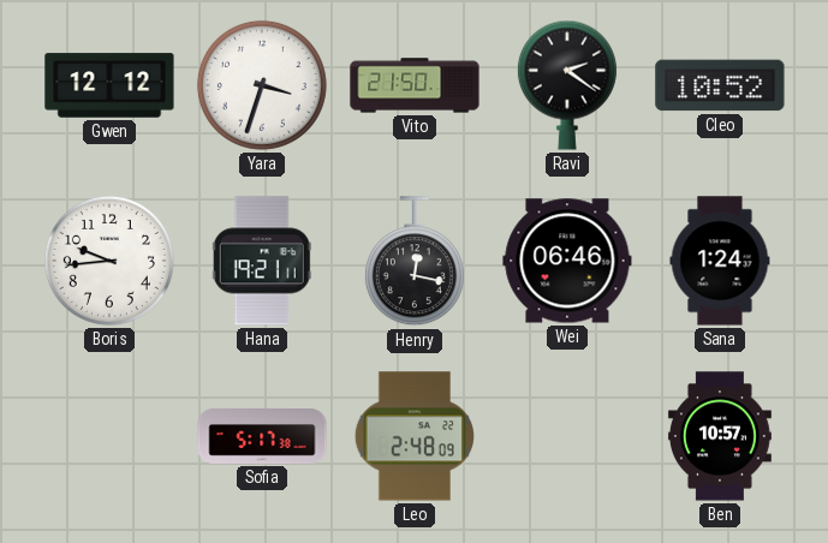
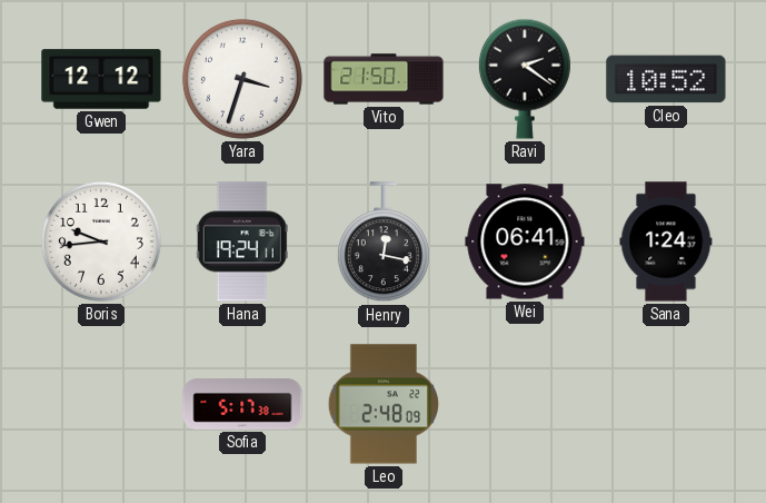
Hana: 19:21 -> 19:24 (242, 241)
Wei: 06:46 -> 06:41 (525, 241)
Ben: 10:57 -> none (720, 436)
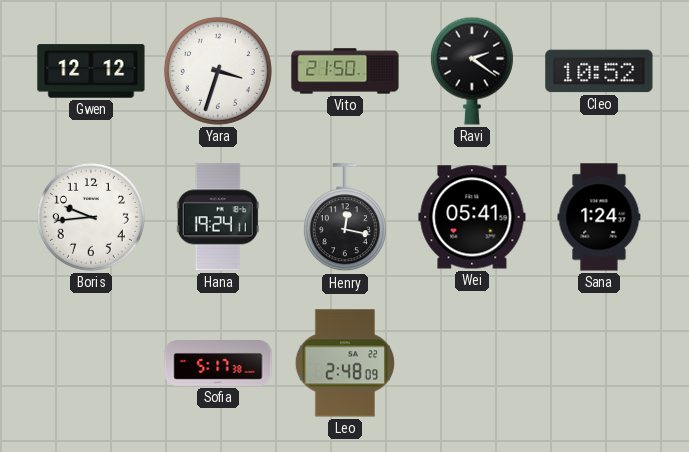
Wei: 06:41 -> 05:41 (472, 217)
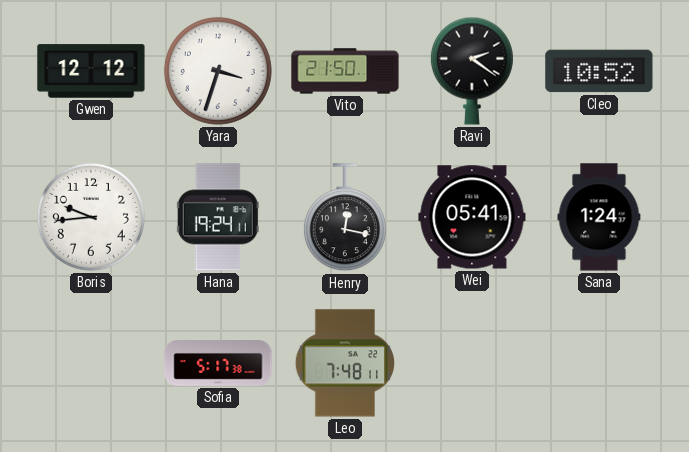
Leo: 2:48 -> 7:48 (345, 363)
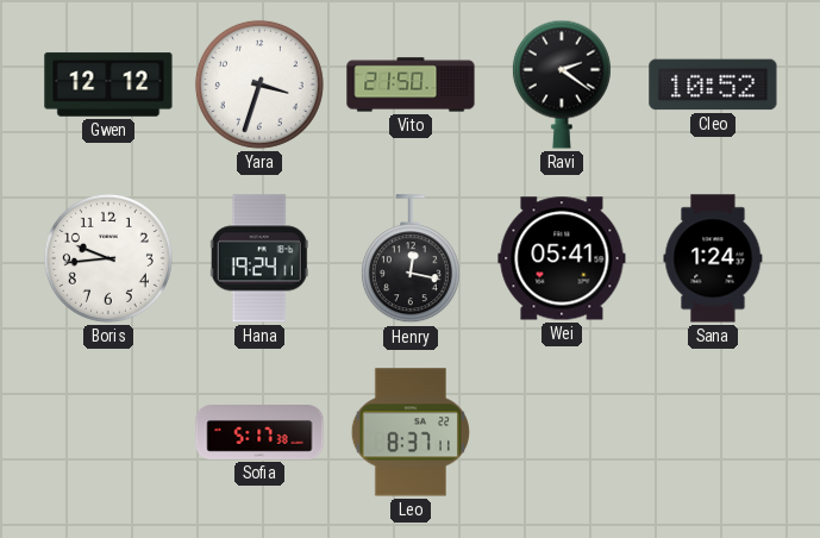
Leo: 7:48 -> 8:37 (411, 432)
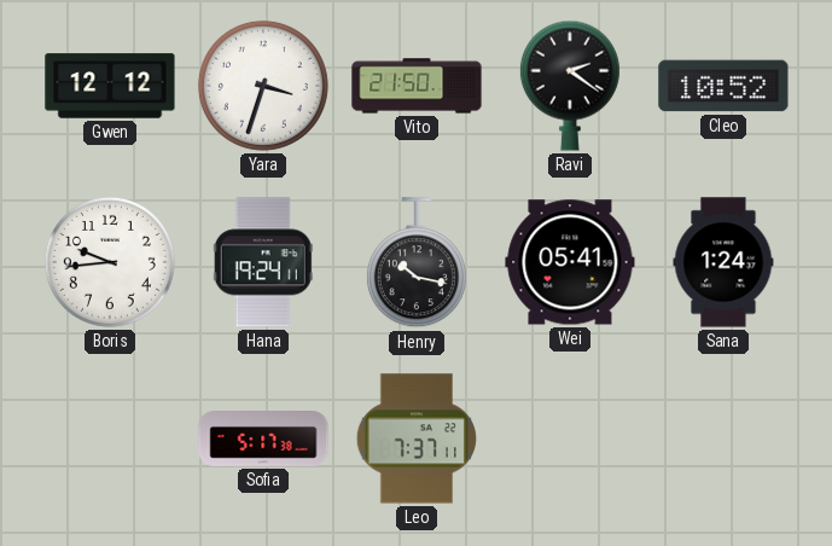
Henry: 12:17 -> 10:17 (417, 263)
Leo: 8:37 -> 7:37 (417, 438)
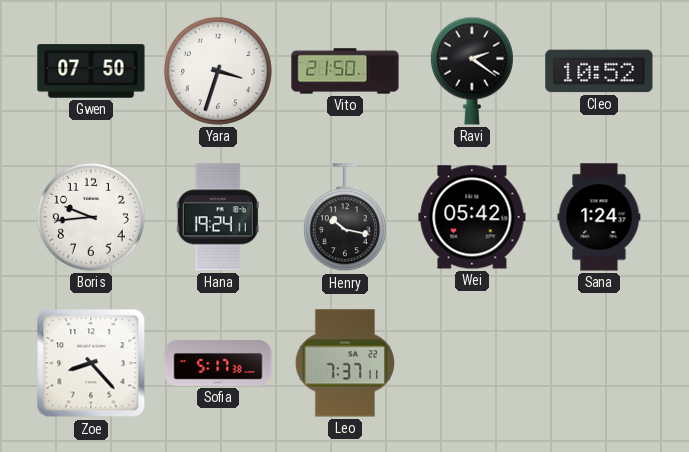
Gwen: 12:12 -> 07:50 (91, 71)
Wei: 05:41 -> 05:42 (472, 217)
Zoe: none -> 8:23 (91, 363)
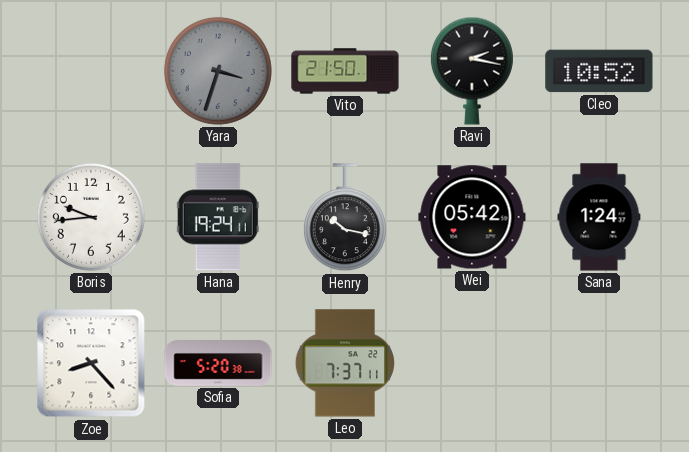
Gwen: 07:50 -> none (91, 71)
Yara dial: white -> grey (218, 71)
Ravi: 2:21 -> 2:17 (472, 71)
Sofia: 5:17 -> 5:20 (218, 364)
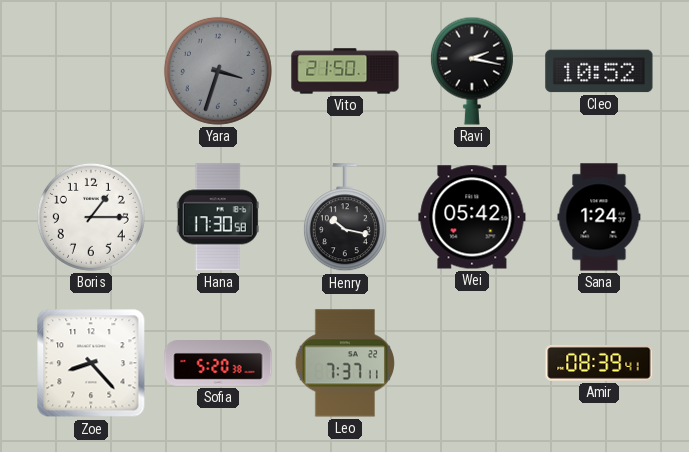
Boris: 9:44 -> 1:15 (91, 217)
Hana: 19:24 -> 17:30 (218, 217)
Amir: none -> 08:39 (599, 363)
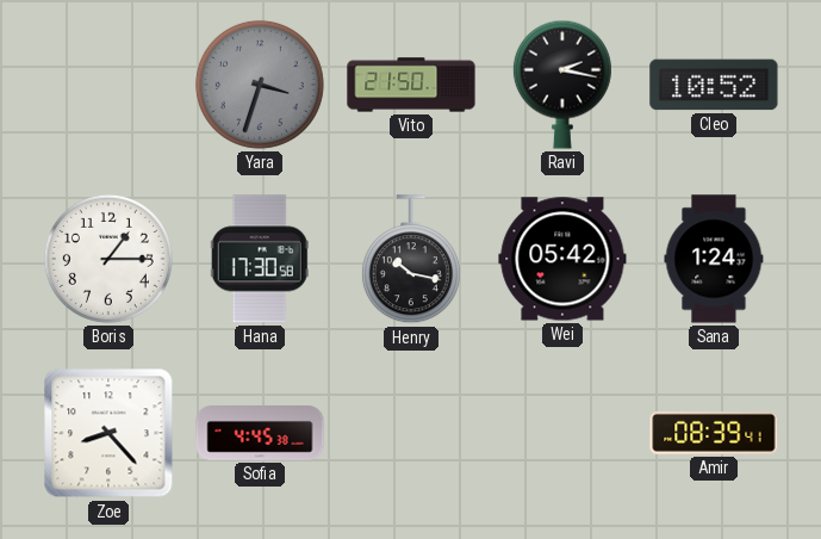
Sofia: 5:20 -> 4:45 (260, 434)
Leo: 7:37 -> none (345, 363)
